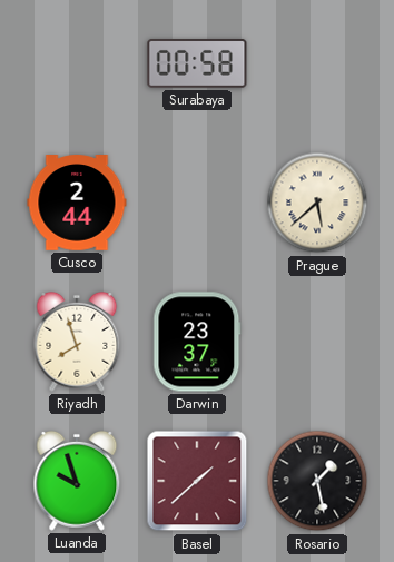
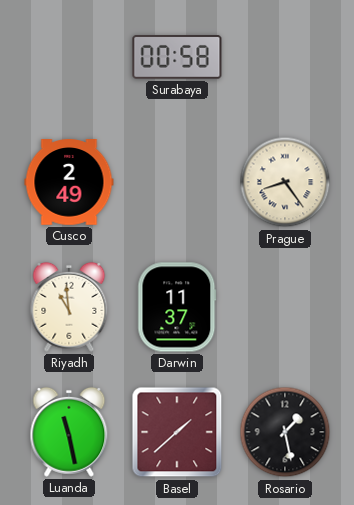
Cusco: 2:44 -> 2:49 (69, 182)
Prague: 5:38 -> 8:24 (285, 182)
Riyadh: 7:57 -> 10:59 (69, 307)
Darwin: 23:37 -> 11:37 (177, 307)
Luanda: 9:57 -> 11:28 (69, 432)
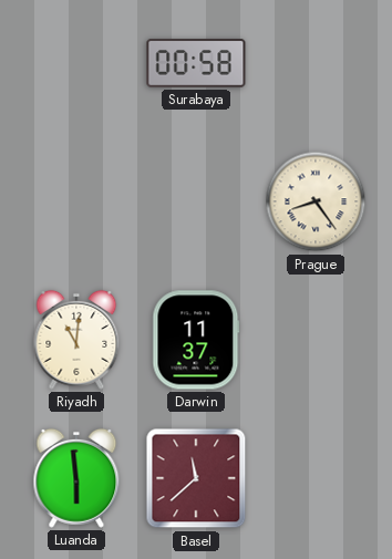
Cusco: 2:49 -> none (69, 182)
Riyadh: 10:59 -> 11:01 (76, 340)
Luanda: 11:28 -> 5:59 (76, 478)
Basel: 1:38 -> 11:38 (196, 478)
Rosario: 1:28 -> none (285, 432)
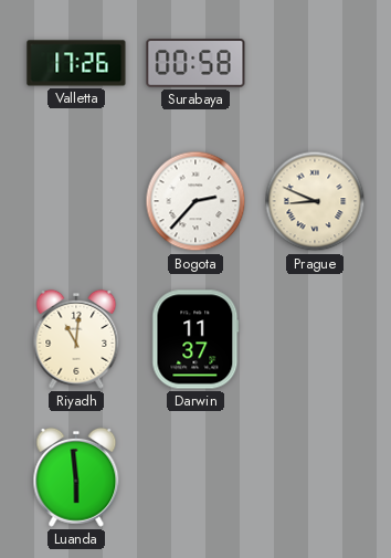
Valletta: none -> 17:26 (76, 63)
Bogota: none -> 2:37 (196, 201)
Prague: 8:24 -> 8:49 (315, 201)
Basel: 11:38 -> none (196, 478)
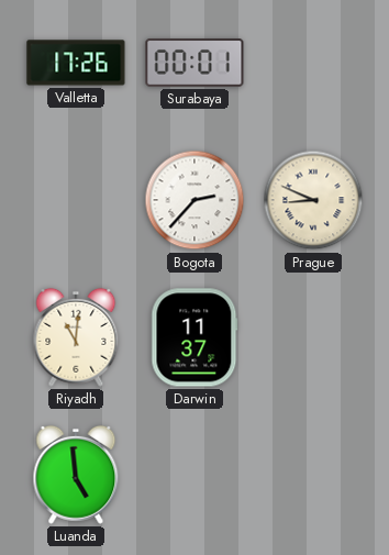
Surabaya: 00:58 -> 00:01 (194, 64)
Luanda: 5:59 -> 4:59 (76, 475)
